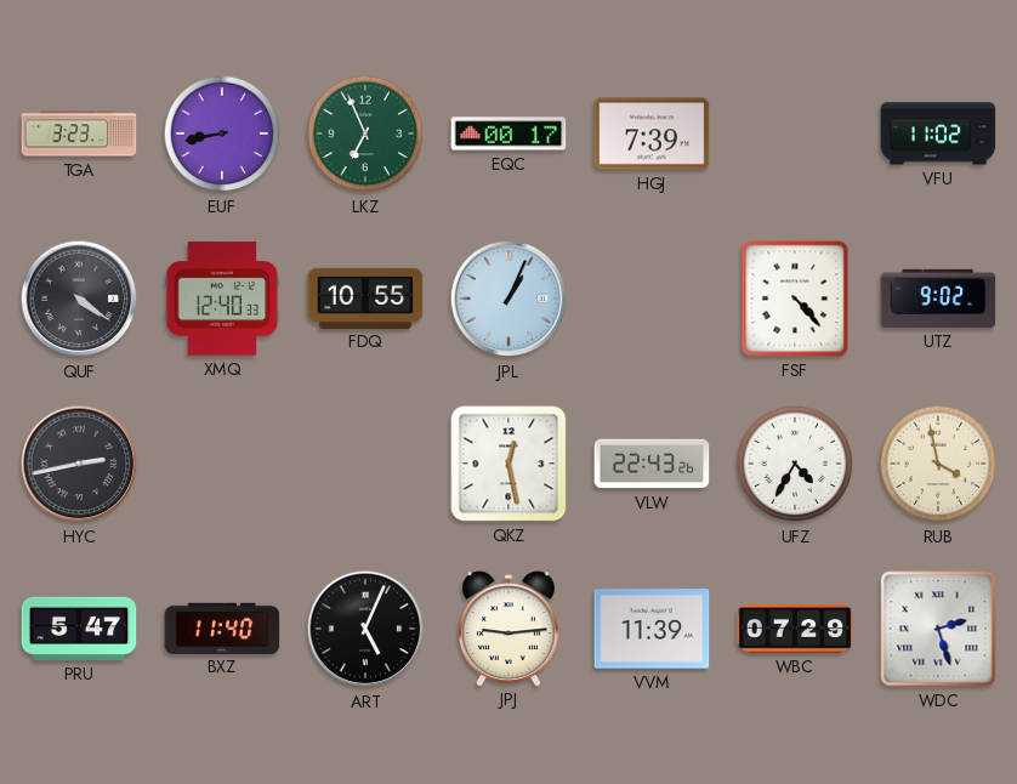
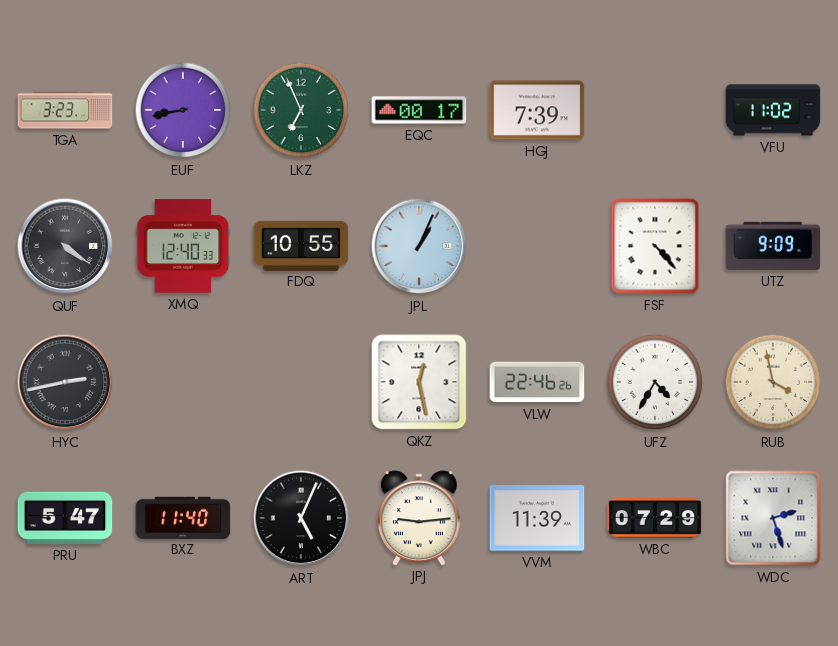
UTZ: 9:02 -> 9:09 (773, 246)
VLW: 22:43 -> 22:46 (537, 382)
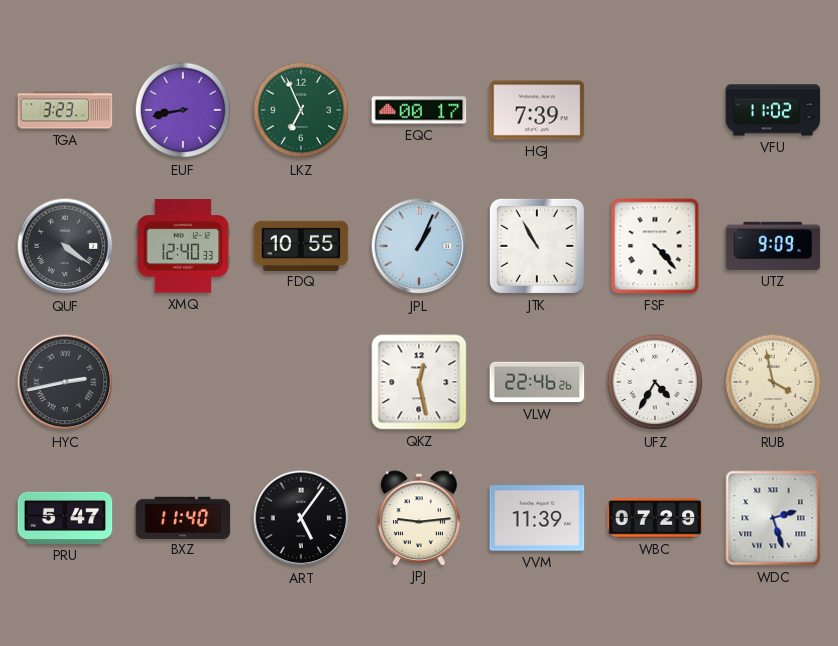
JTK: none -> 10:55 (537, 246)
ART: 5:04 -> 5:06 (301, 518)
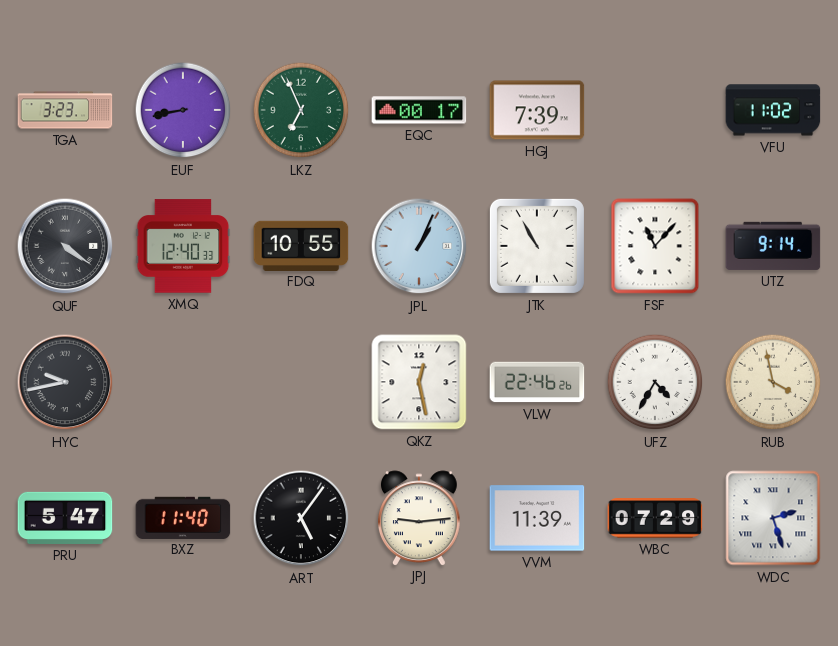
FSF: 4:23 -> 11:07 (655, 246)
UTZ: 9:09 -> 9:14 (773, 246)
HYC: 2:43 -> 9:43 (65, 382)
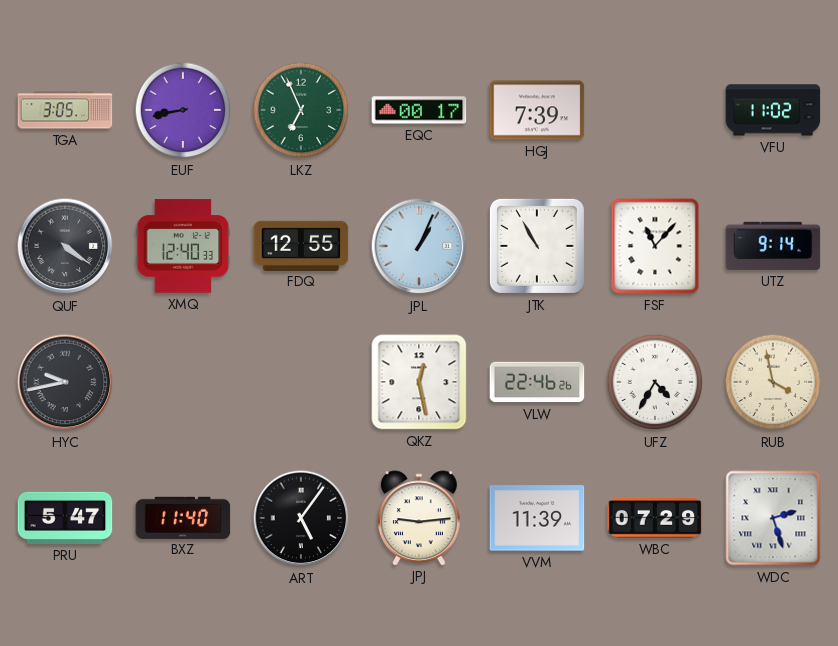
TGA: 3:23 -> 3:05 (65, 110)
FDQ: 10:55 -> 12:55 (301, 245)
